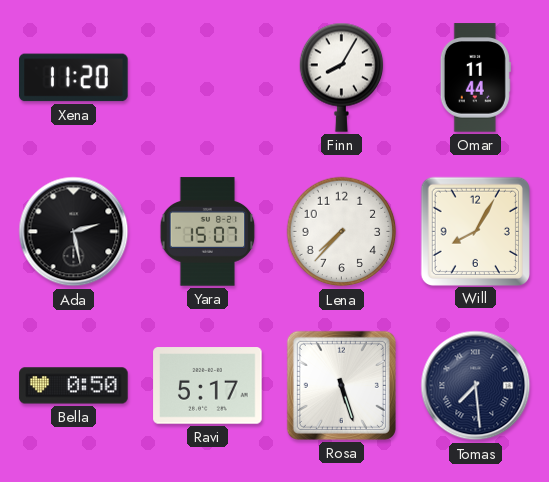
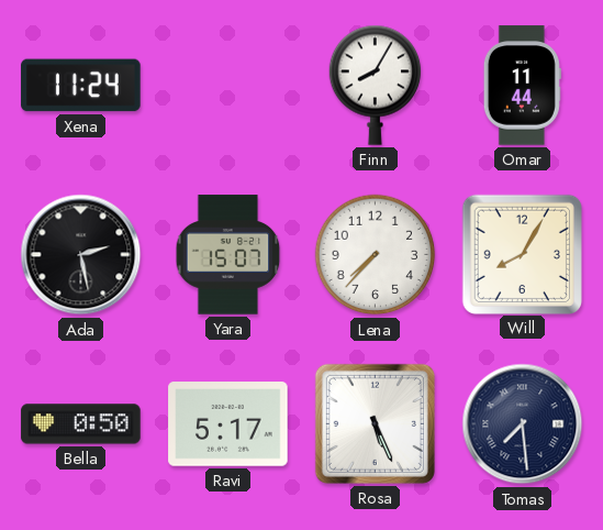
Xena: 11:20 -> 11:24 (81, 86)
Rosa: 5:27 -> 5:26 (375, 423)
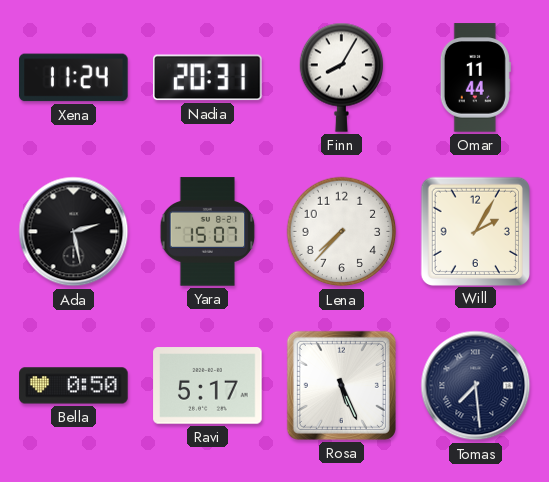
Nadia: none -> 20:31 (208, 78)
Will: 8:05 -> 2:05 (475, 231)
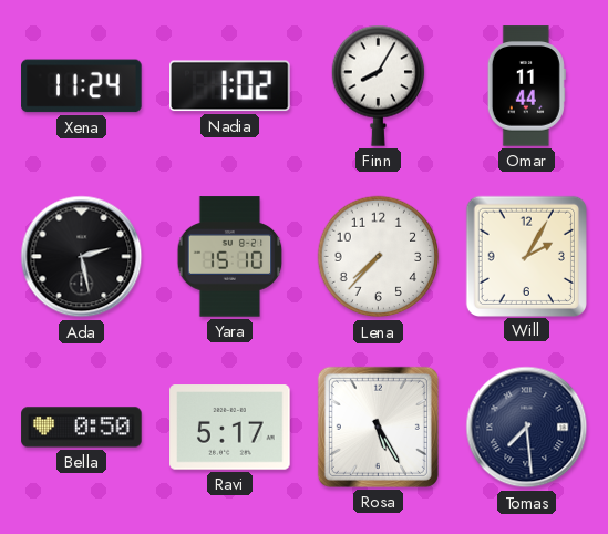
Nadia: 20:31 -> 1:02 (230, 86)
Yara: 15:07 -> 15:10 (230, 257)
Rosa: 5:26 -> 5:25 (378, 427)
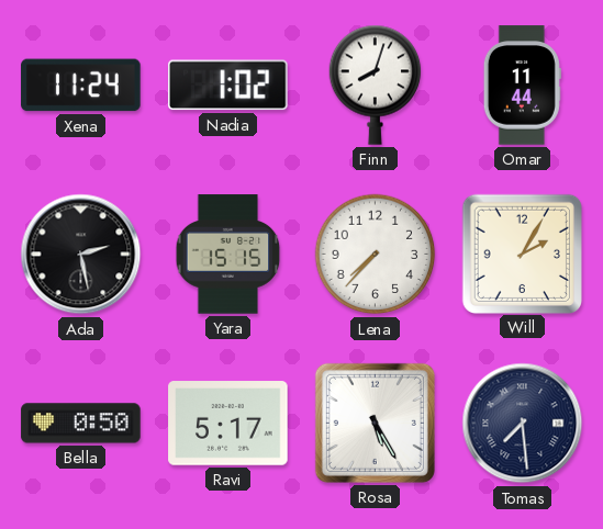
Finn: 8:05 -> 8:03 (376, 85)
Yara: 15:10 -> 15:15 (228, 255)
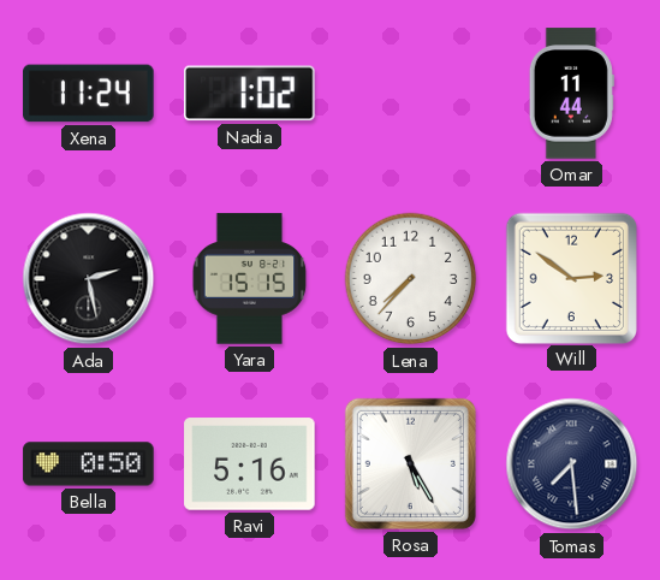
Finn: 8:03 -> none (376, 85)
Will: 2:05 -> 2:51 (571, 278)
Ravi: 5:17 -> 5:16 (250, 464)
